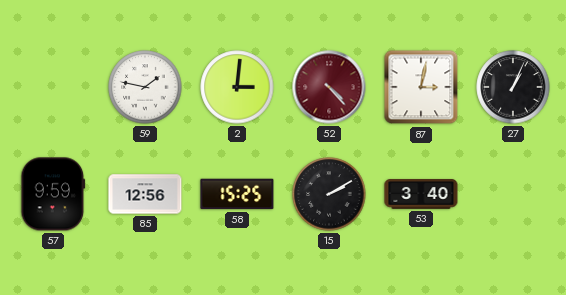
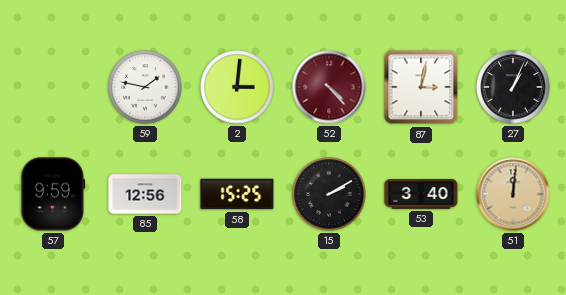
51: none -> 12:01 (513, 194)
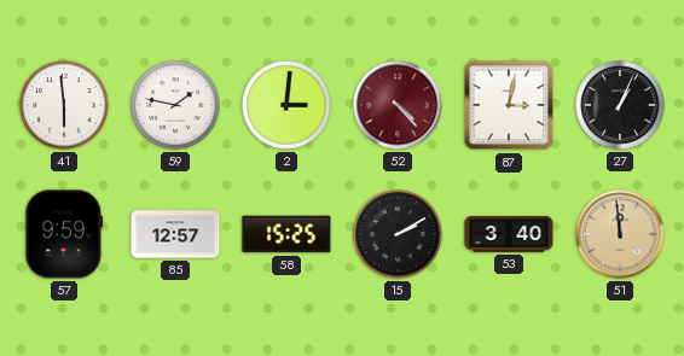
41: none -> 5:59 (64, 105)
85: 12:56 -> 12:57 (175, 234)
51: 12:01 -> 11:59 (620, 234)
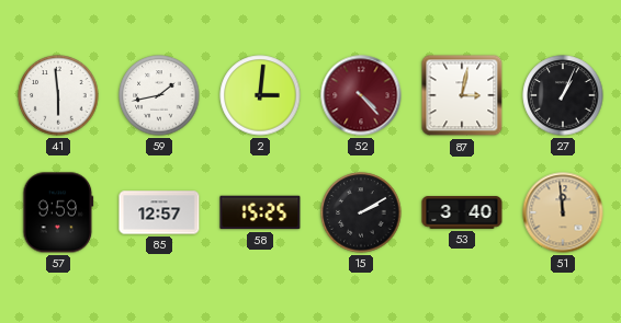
59: 1:47 -> 1:43 (159, 95)
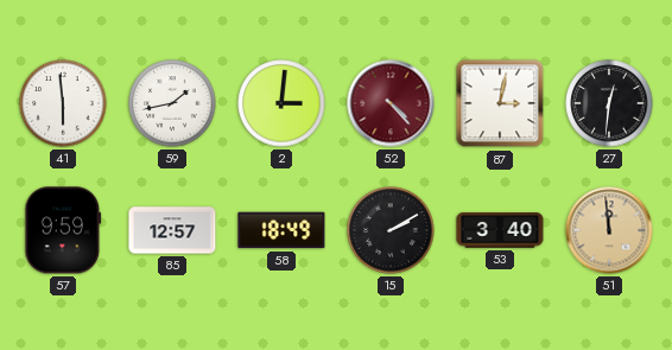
27: 1:04 -> 12:31 (609, 103)
58: 15:25 -> 18:49 (281, 230)
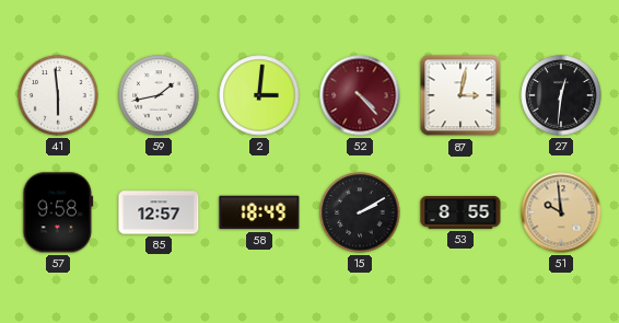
57: 9:59 -> 9:58 (58, 212)
53: 3:40 -> 8:55 (460, 212)
51: 11:59 -> 9:59 (561, 212)
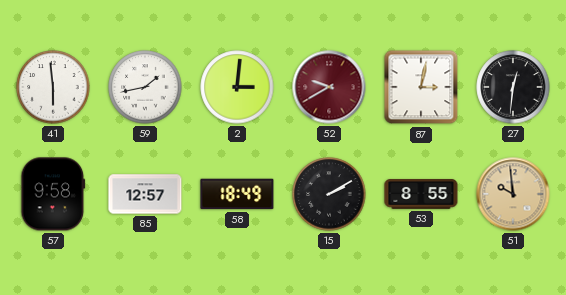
52: 4:23 -> 9:40 (329, 87)
